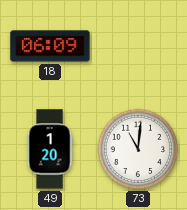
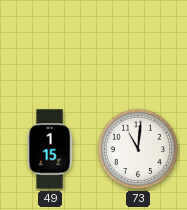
18: 06:09 -> none (50, 46)
49: 1:20 -> 1:15 (50, 149)
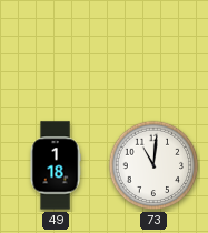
49: 1:15 -> 1:18 (56, 165)
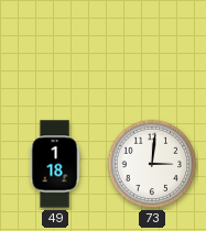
73: 11:01 -> 3:01 (152, 164)
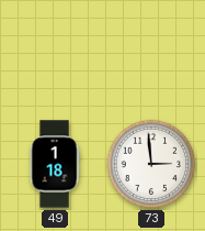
73: 3:01 -> 2:59 (151, 164)
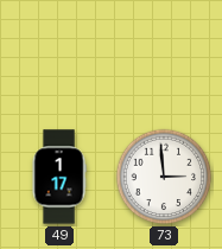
49: 1:18 -> 1:17 (59, 177)
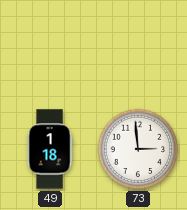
49: 1:17 -> 1:18 (50, 149)
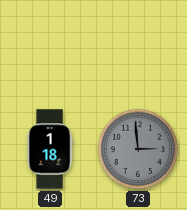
73 dial: white -> grey (138, 149)
